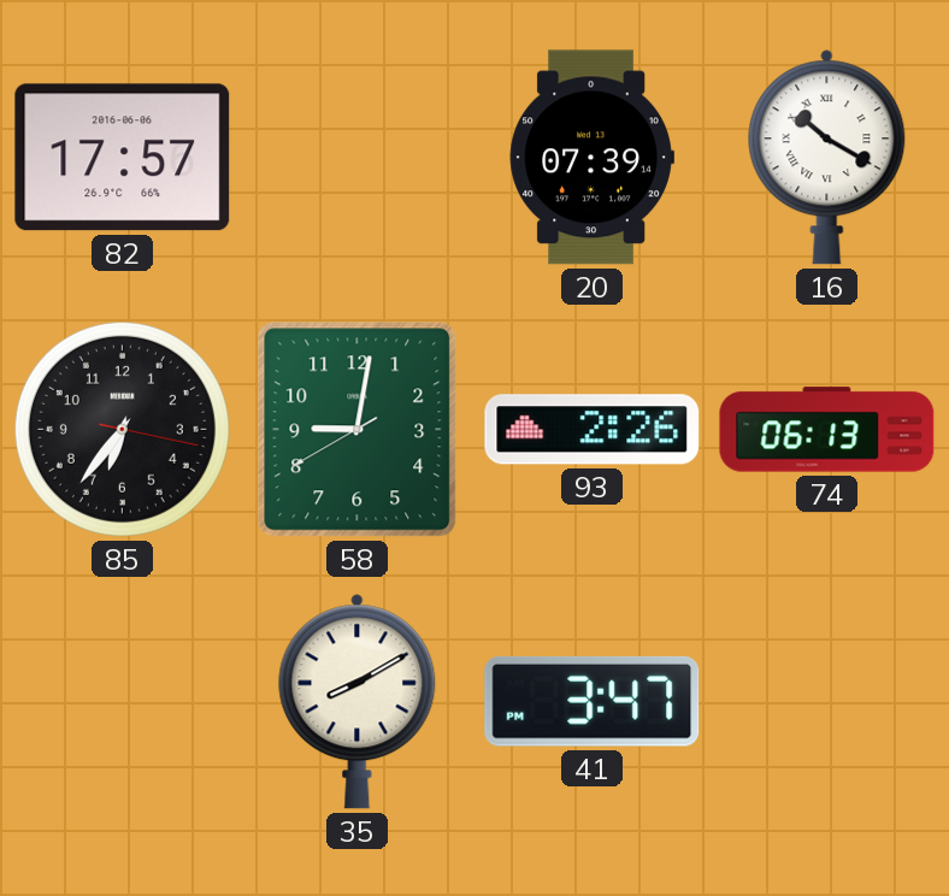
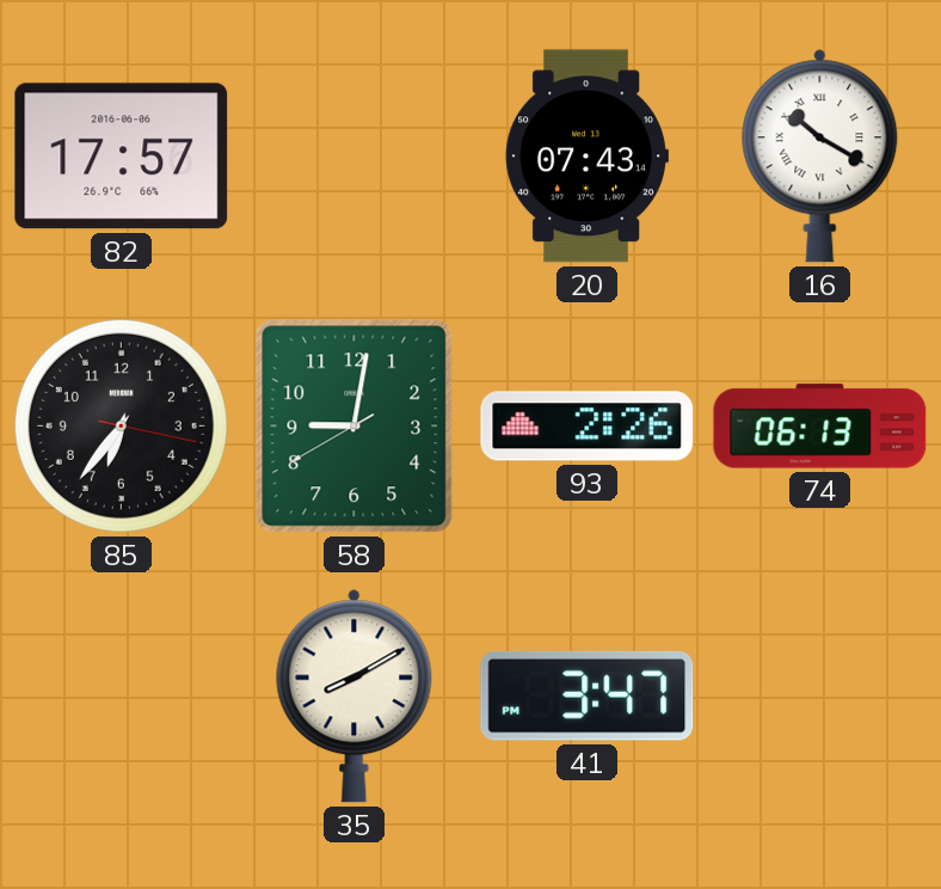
20: 07:39 -> 07:43 (586, 157)
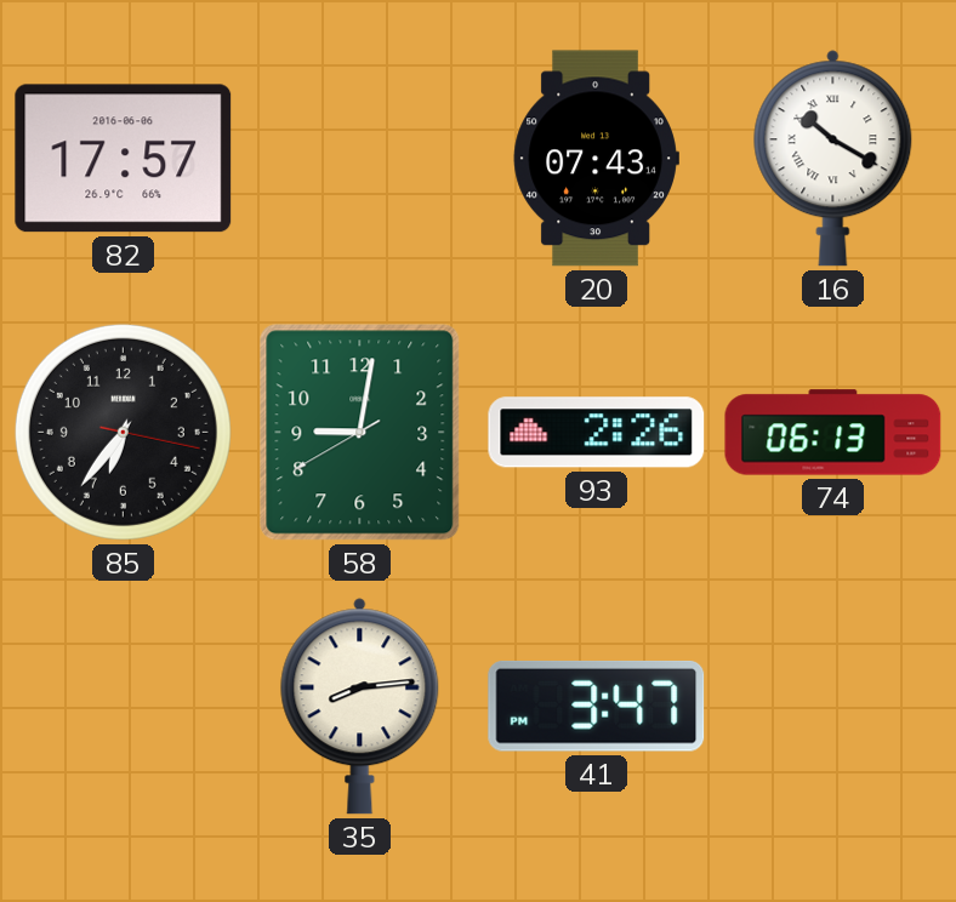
35: 8:10 -> 8:14 (360, 707)
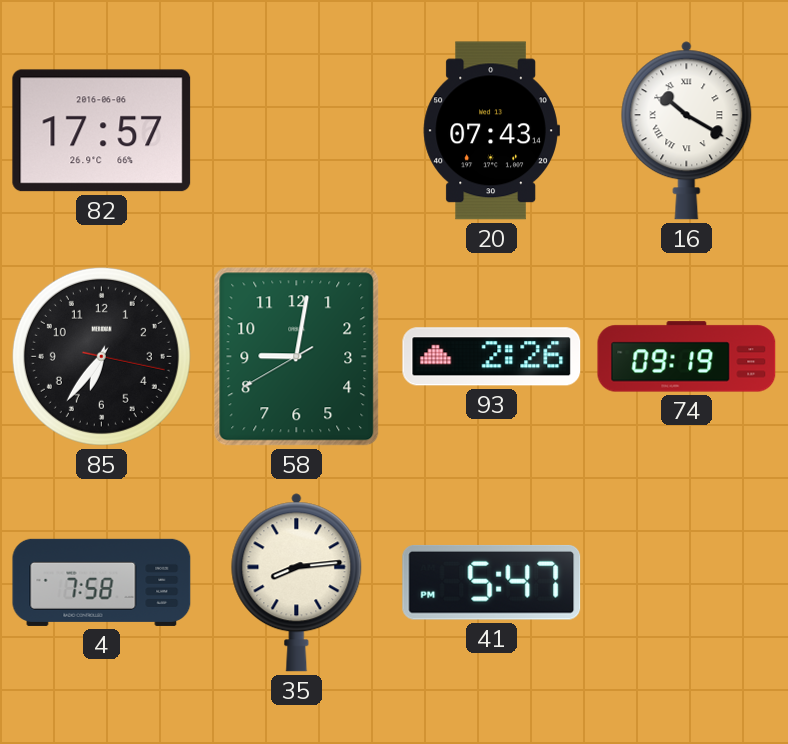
74: 06:13 -> 09:19 (687, 357)
4: none -> 7:58 (102, 582)
41: 3:47 -> 5:47 (492, 582)
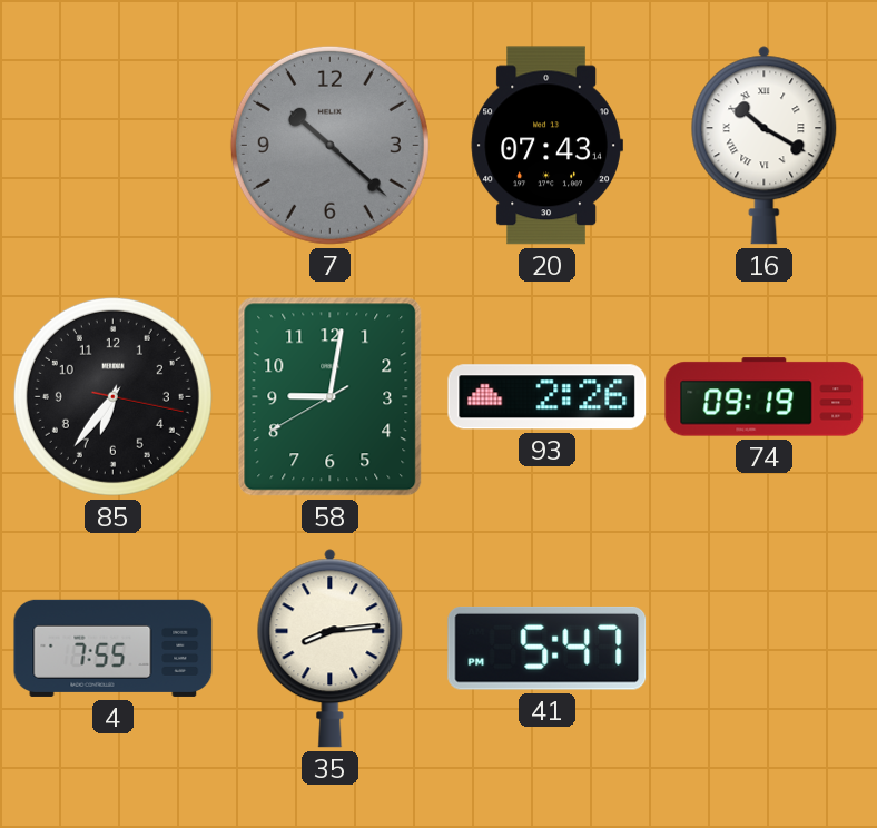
82: 17:57 -> none (102, 131)
7: none -> 10:22 (329, 145)
4: 7:58 -> 7:55 (114, 648)
